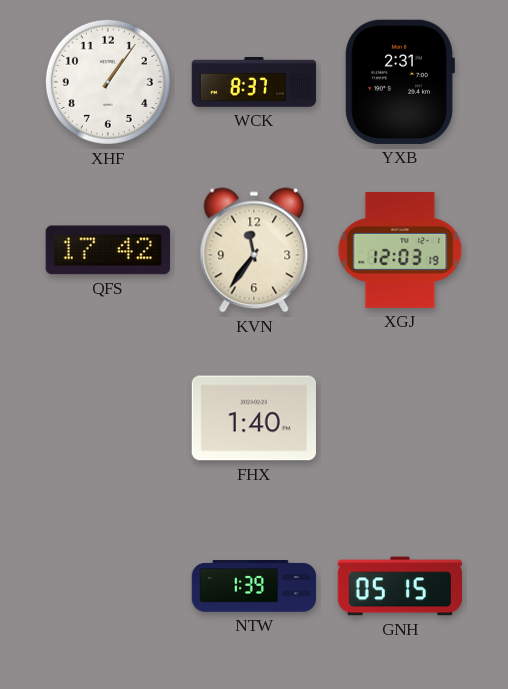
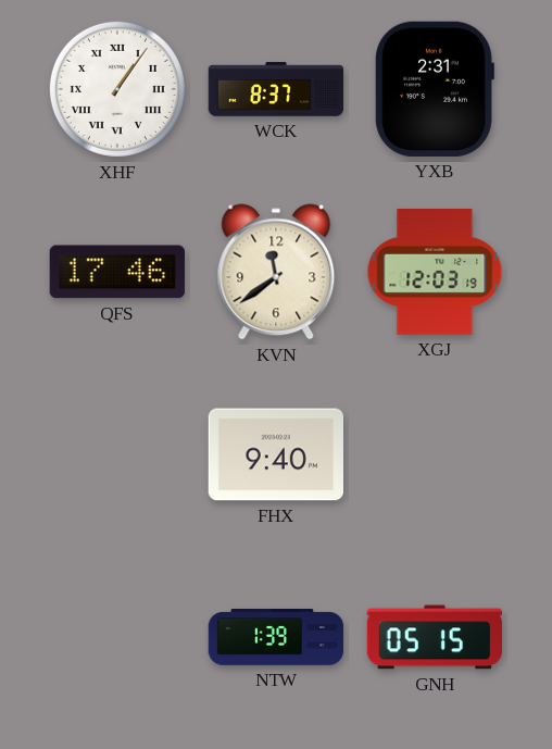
XHF numerals: Arabic -> Roman (117, 89)
QFS: 17:42 -> 17:46 (117, 272)
KVN: 11:36 -> 11:39 (276, 272)
FHX: 1:40 -> 9:40 (275, 454)
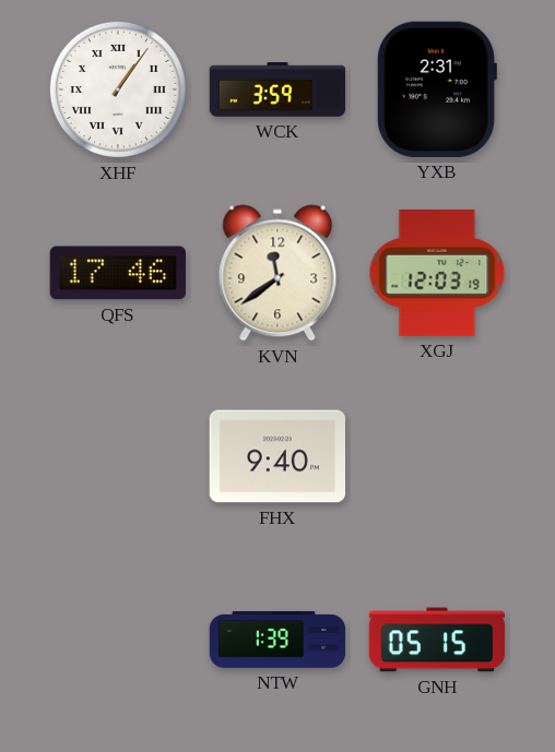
WCK: 8:37 -> 3:59 (277, 89)
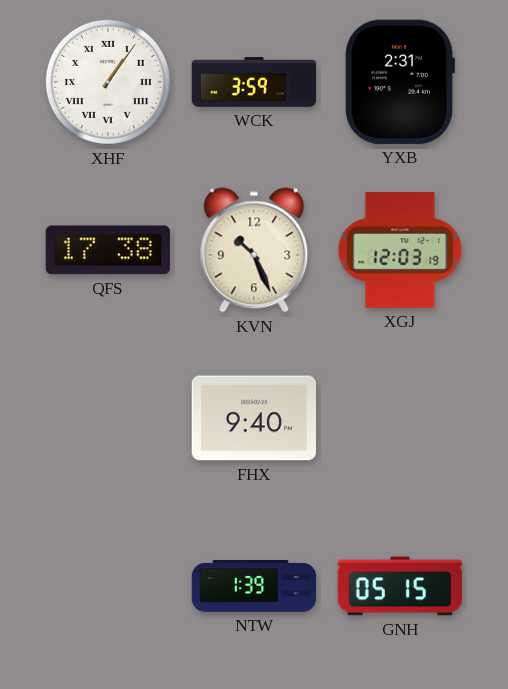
QFS: 17:46 -> 17:38 (108, 250)
KVN: 11:39 -> 10:26 (254, 250)
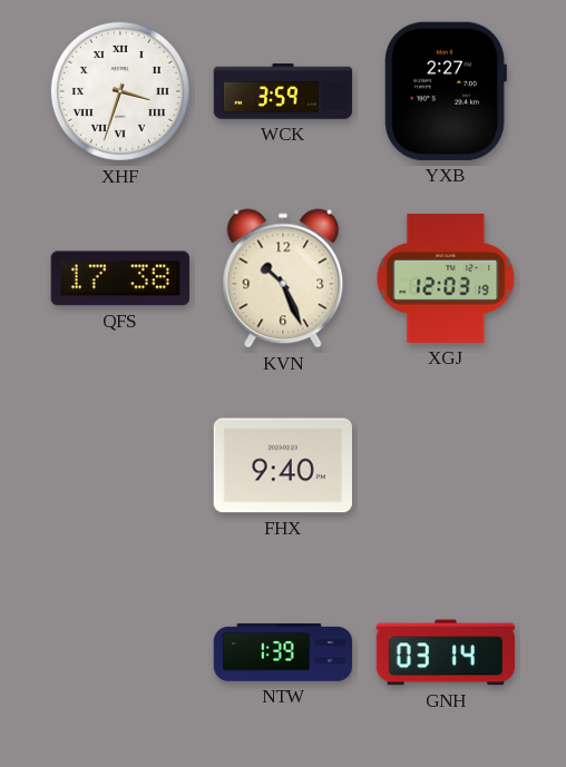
XHF: 1:06 -> 3:33 (120, 91)
YXB: 2:31 -> 2:27 (446, 91)
GNH: 05:15 -> 03:14 (446, 652)
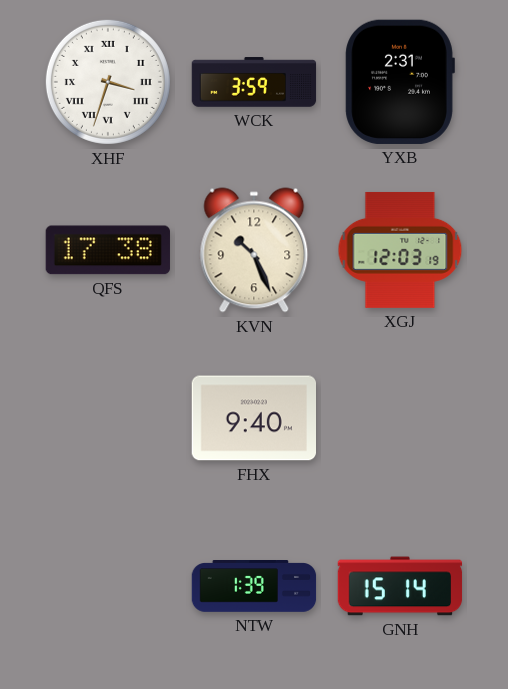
YXB: 2:27 -> 2:31 (400, 82)
GNH: 03:14 -> 15:14 (400, 586)
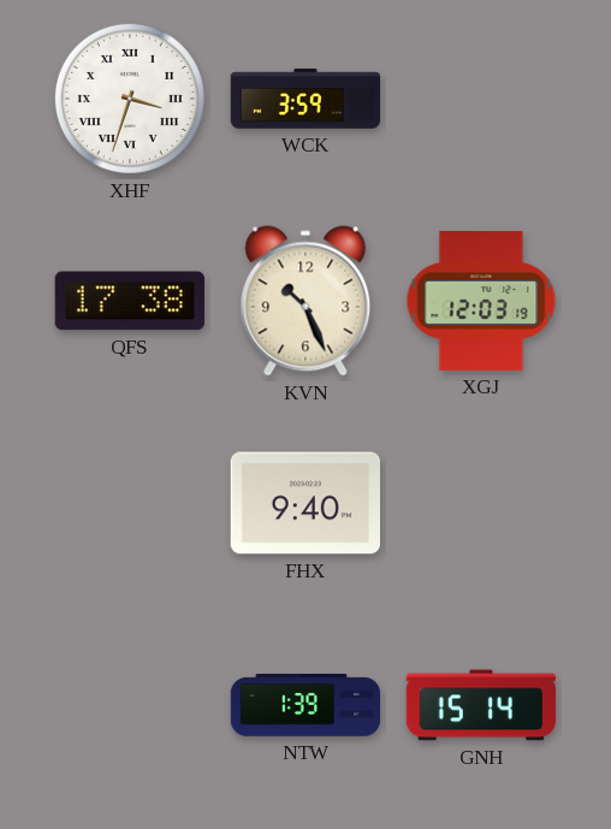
YXB: 2:31 -> none (400, 82)
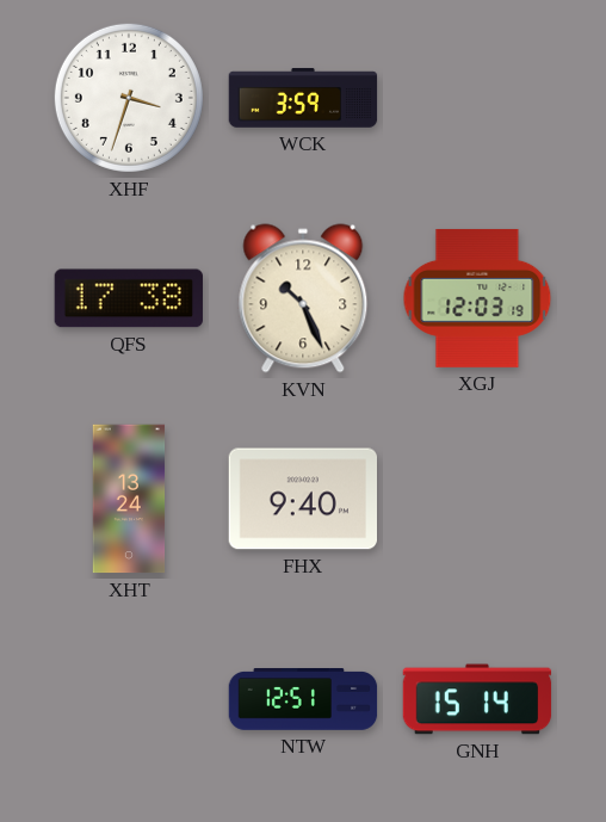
XHF numerals: Roman -> Arabic (129, 98)
XHT: none -> 13:24 (129, 499)
NTW: 1:39 -> 12:51 (303, 699)
